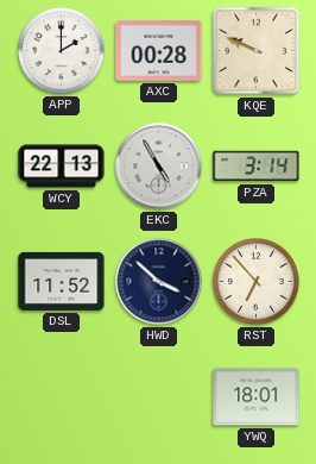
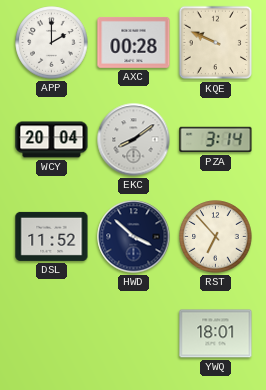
WCY: 22:13 -> 20:04 (52, 140)
EKC: 4:55 -> 8:09 (134, 140)
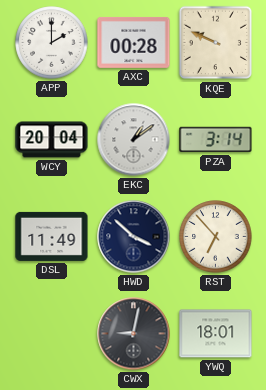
EKC: 8:09 -> 1:09 (134, 140)
DSL: 11:52 -> 11:49 (52, 236)
CWX: none -> 9:02 (134, 334)
